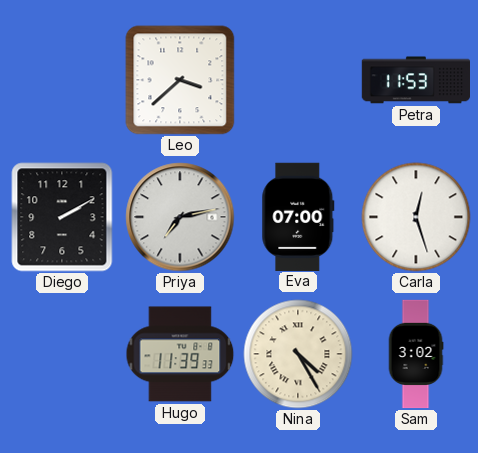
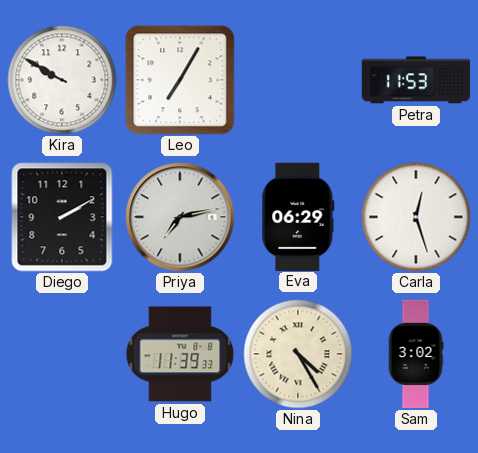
Kira: none -> 9:50 (62, 80)
Leo: 3:38 -> 7:05 (180, 80)
Eva: 07:00 -> 06:29 (298, 216)
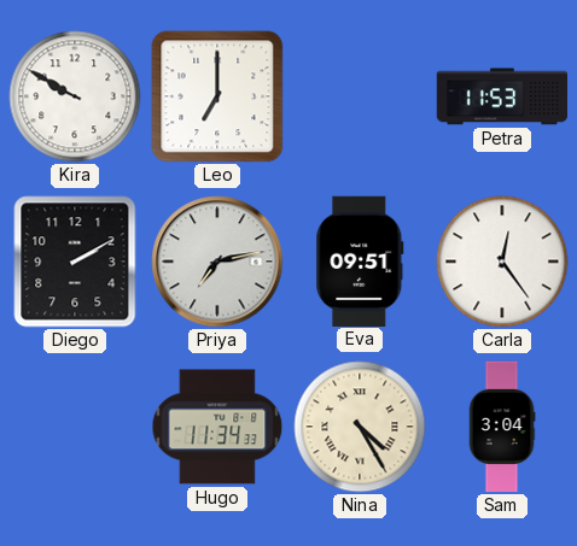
Leo: 7:05 -> 7:00 (217, 96)
Eva: 06:29 -> 09:51 (360, 260)
Carla: 12:27 -> 12:24 (502, 262)
Hugo: 11:39 -> 11:34 (217, 427)
Sam: 3:02 -> 3:04 (502, 427)
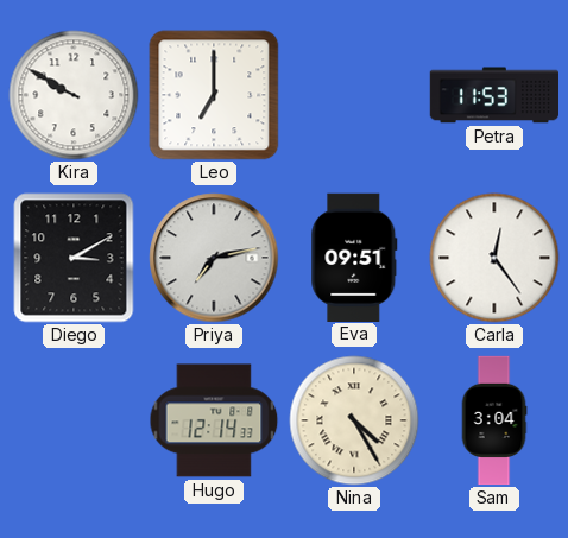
Diego: 2:10 -> 3:10 (74, 258)
Hugo: 11:34 -> 12:14 (214, 420)
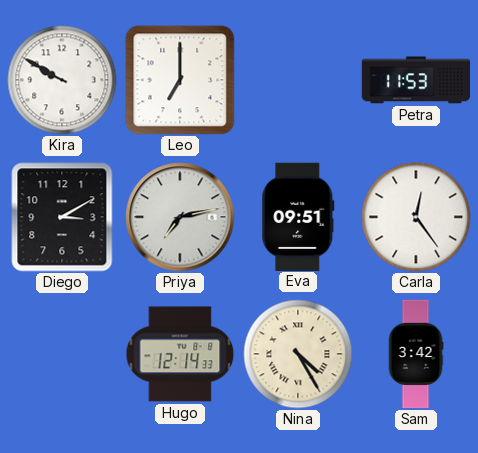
Sam: 3:04 -> 3:42 (416, 354)
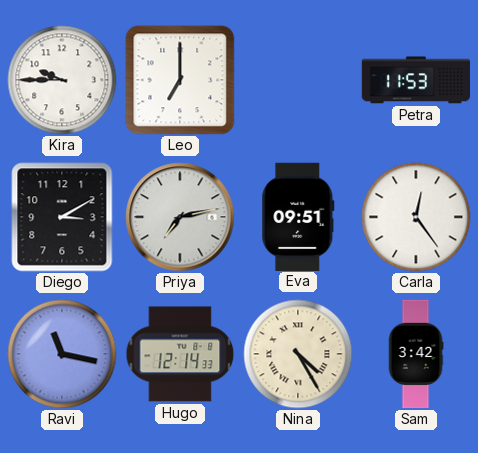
Kira: 9:50 -> 9:45 (62, 80)
Ravi: none -> 11:17 (62, 354)
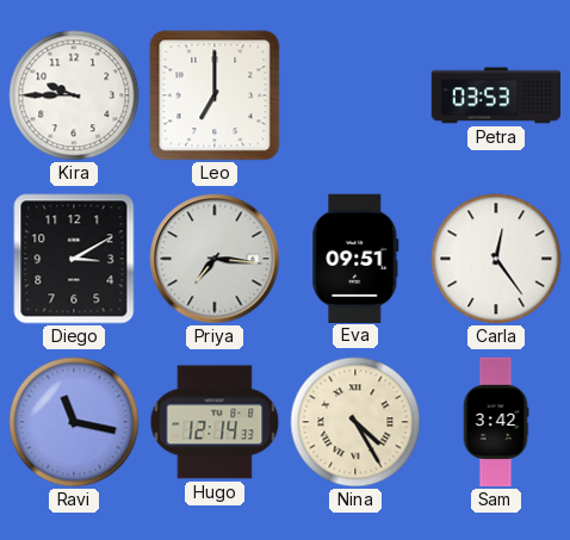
Petra: 11:53 -> 03:53 (496, 95)
Priya: 7:13 -> 7:16 (215, 259)
